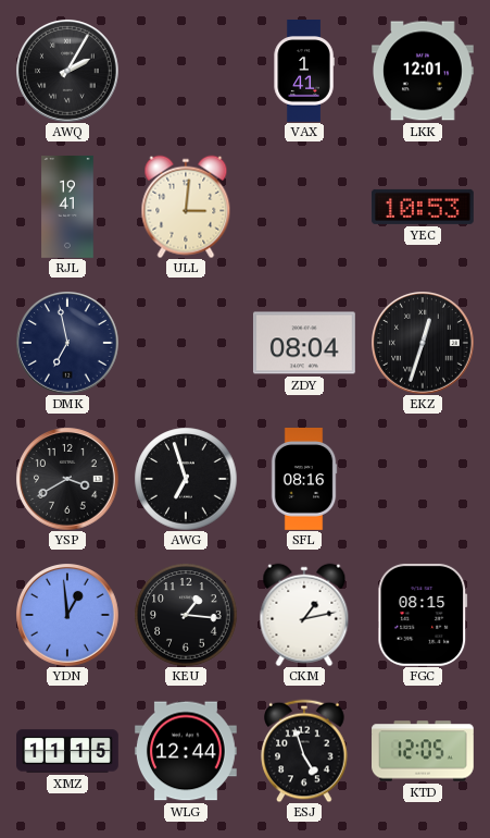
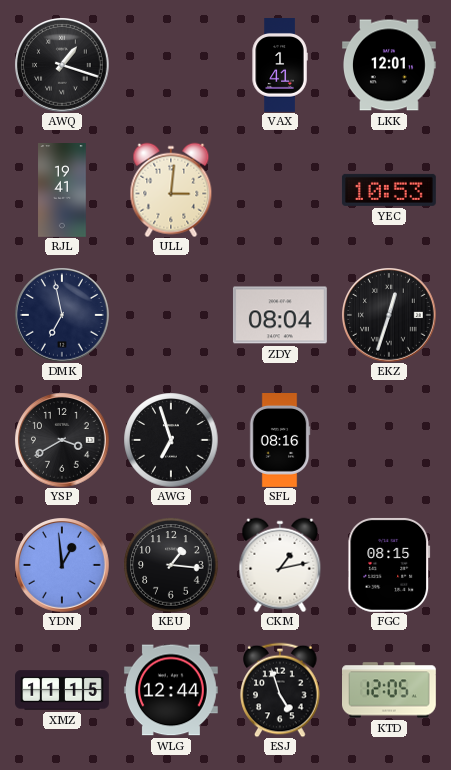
AWQ: 2:05 -> 1:18 (62, 65)
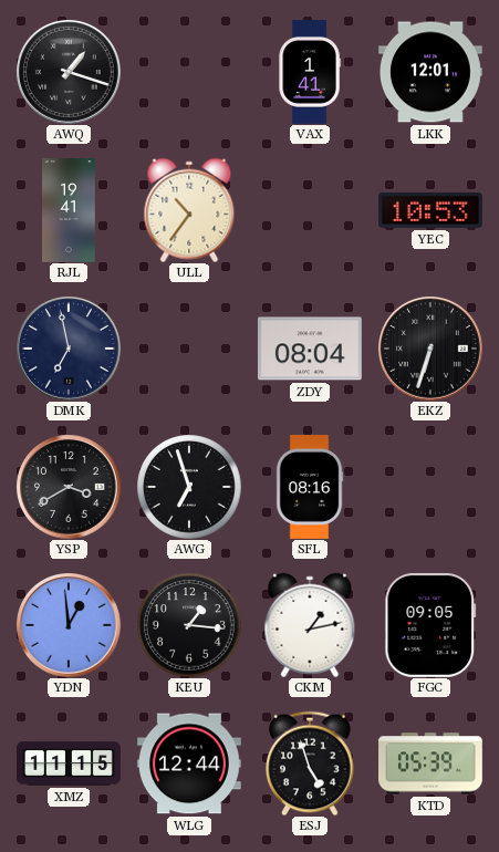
ULL: 3:01 -> 10:36 (189, 210)
EKZ: 12:33 -> 6:33 (430, 349)
FGC: 08:15 -> 09:05 (430, 625)
KTD: 12:05 -> 05:39 (432, 763)
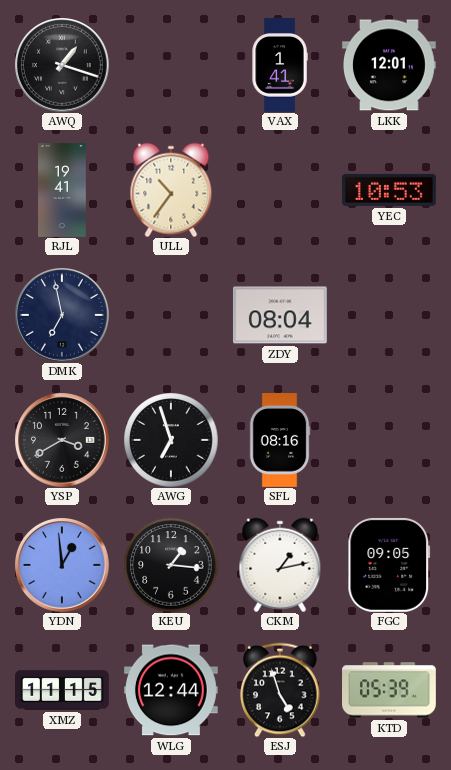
EKZ: 6:33 -> none (430, 349)
